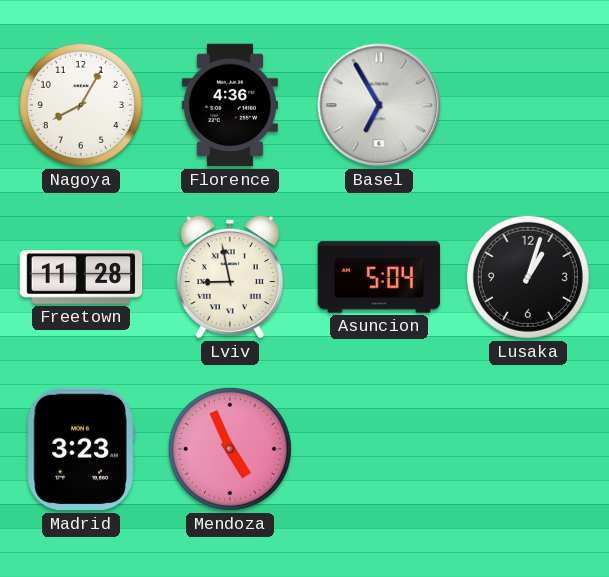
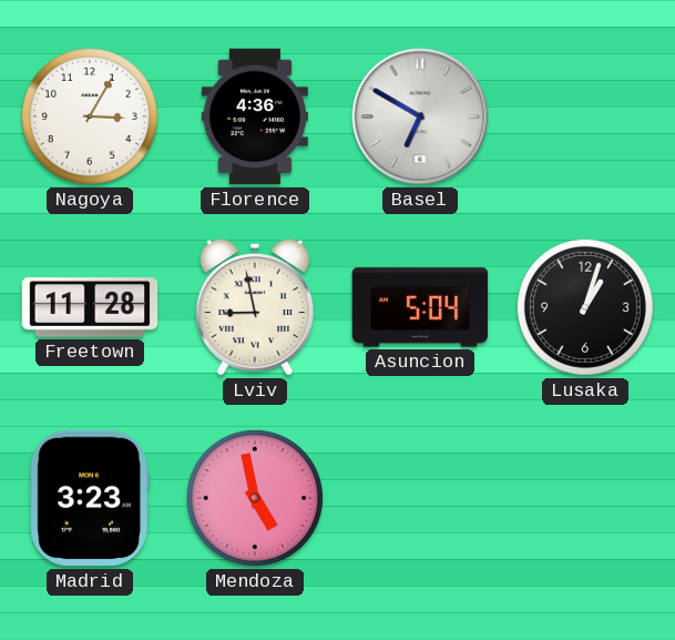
Nagoya: 8:05 -> 3:05 (90, 116)
Basel: 6:55 -> 6:50 (420, 116)
Mendoza: 4:56 -> 4:58 (255, 498)
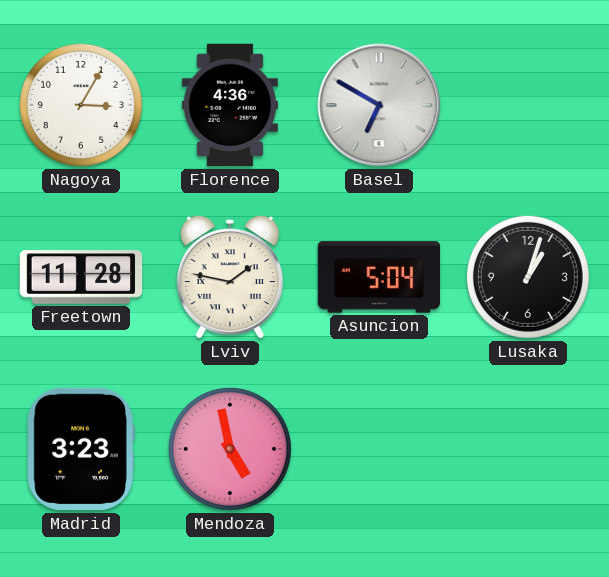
Lviv: 8:58 -> 1:47 (230, 277)
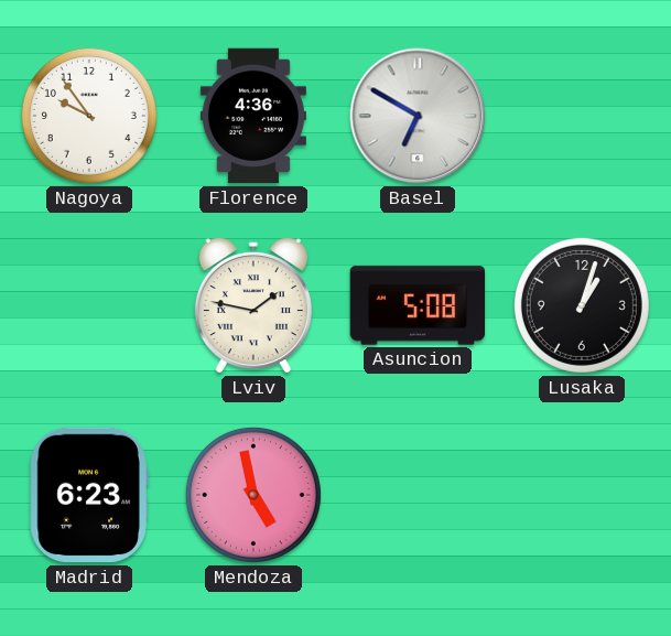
Nagoya: 3:05 -> 9:54 (89, 116)
Freetown: 11:28 -> none (81, 277)
Asuncion: 5:04 -> 5:08 (418, 305)
Madrid: 3:23 -> 6:23 (89, 495)
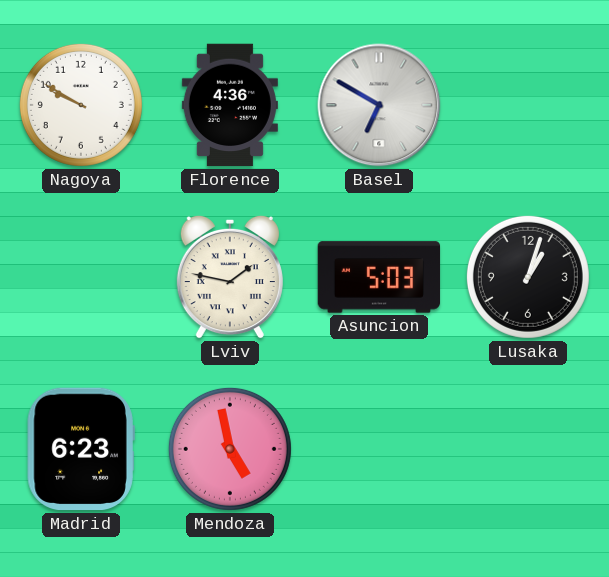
Nagoya: 9:54 -> 9:50 (81, 105)
Asuncion: 5:08 -> 5:03 (379, 277)
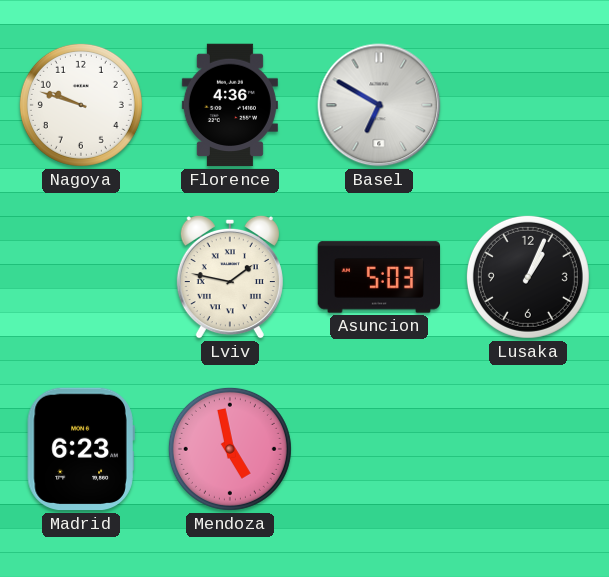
Nagoya: 9:50 -> 9:48 (81, 105)
Lusaka: 1:03 -> 1:04 (528, 277)
